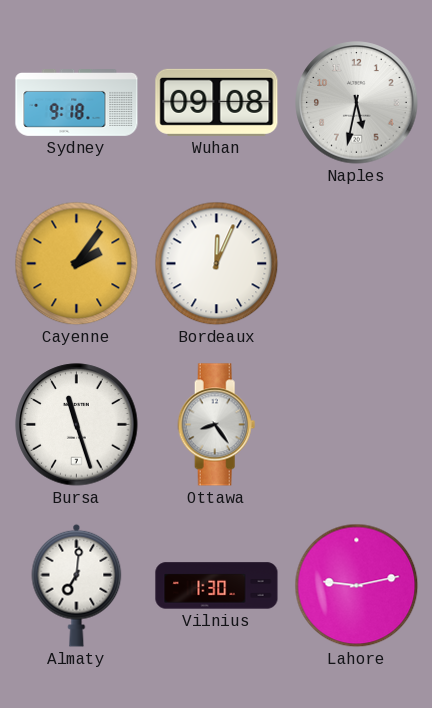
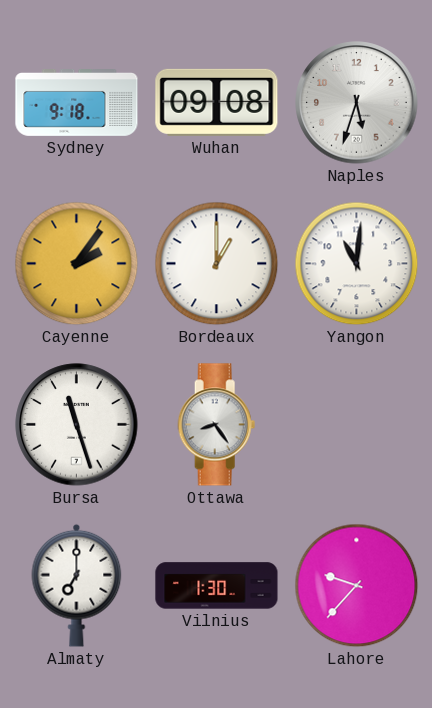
Naples: 5:32 -> 5:33 (357, 103)
Bordeaux: 12:04 -> 1:00 (217, 264)
Yangon: none -> 11:01 (357, 264)
Almaty: 7:01 -> 7:00 (77, 585)
Lahore: 9:13 -> 9:37 (357, 586)
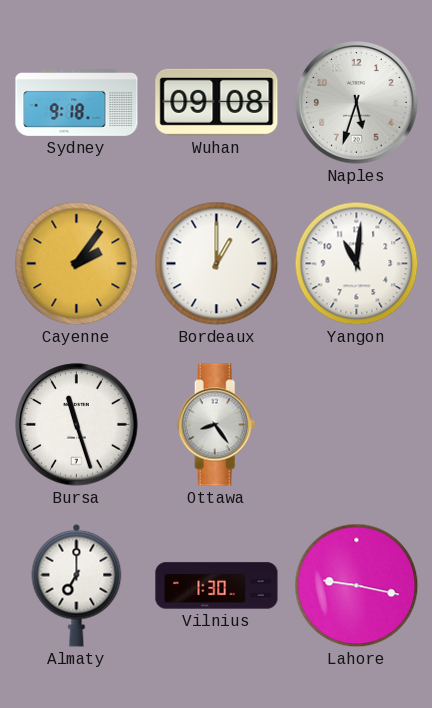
Lahore: 9:37 -> 9:17 (357, 586)
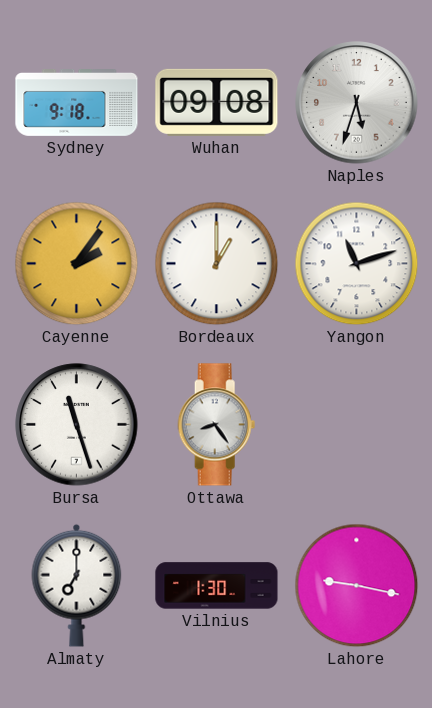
Yangon: 11:01 -> 11:12 (357, 264)
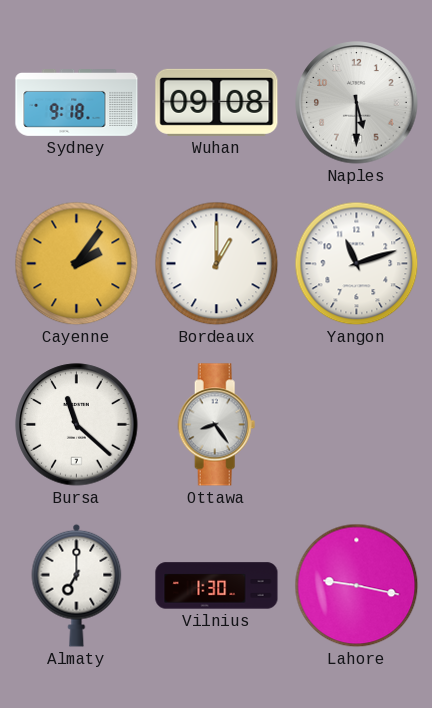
Naples: 5:33 -> 5:30 (357, 103)
Bursa: 11:27 -> 11:22 (77, 425)
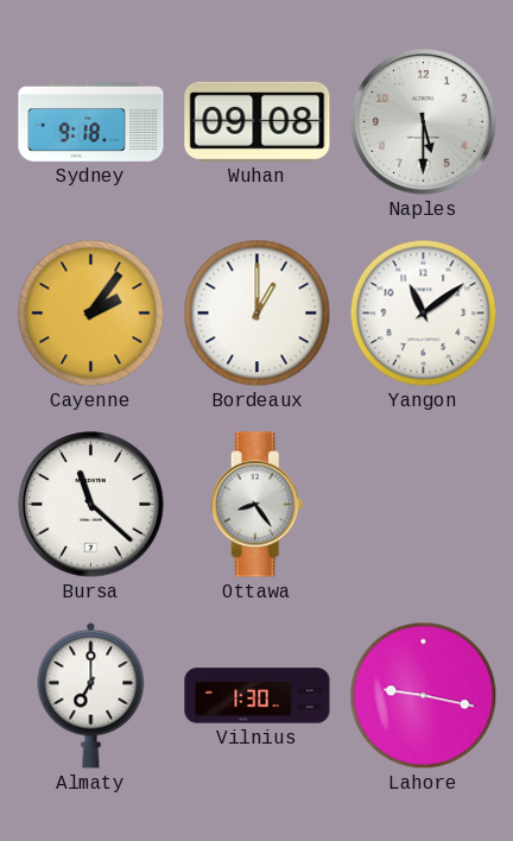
Yangon: 11:12 -> 11:09 (424, 314)
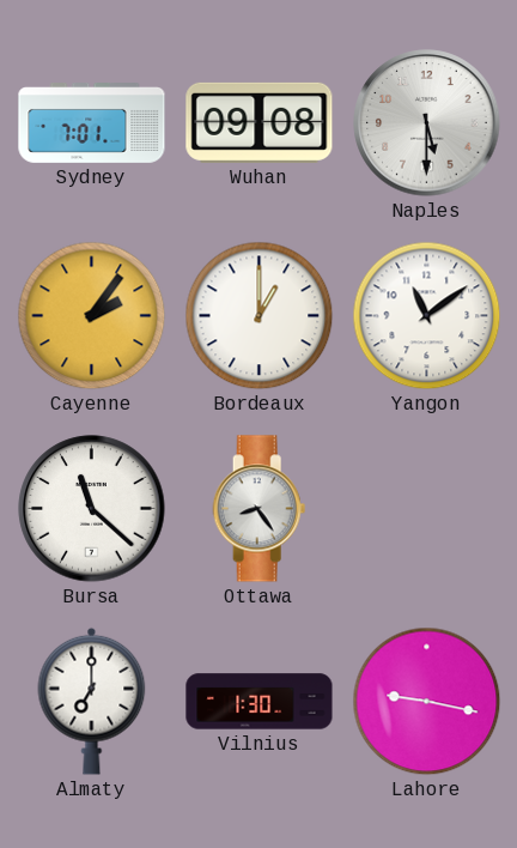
Sydney: 9:18 -> 7:01 (92, 123)
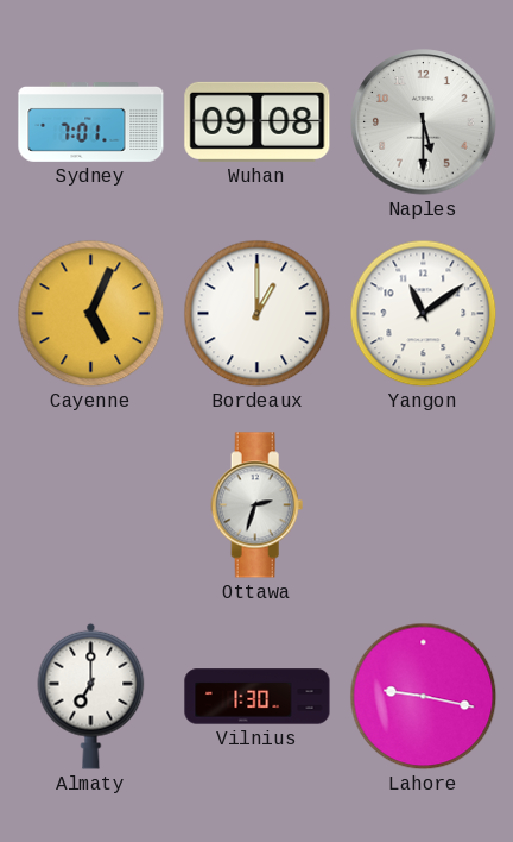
Cayenne: 2:06 -> 5:04 (91, 314)
Bursa: 11:22 -> none (92, 509)
Ottawa: 8:24 -> 2:33 (258, 505)
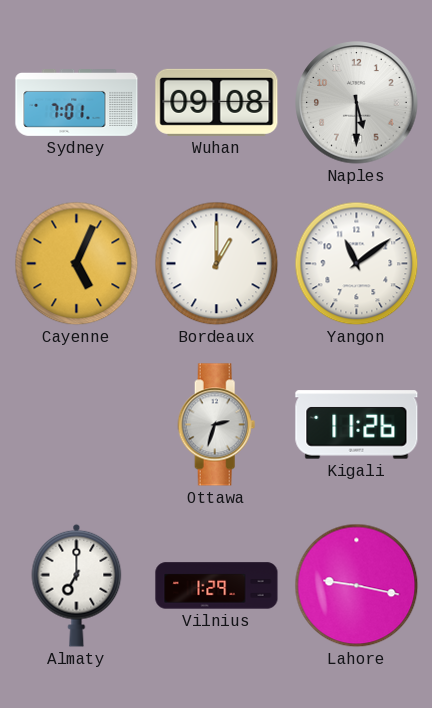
Kigali: none -> 11:26 (357, 425)
Vilnius: 1:30 -> 1:29 (217, 586)
